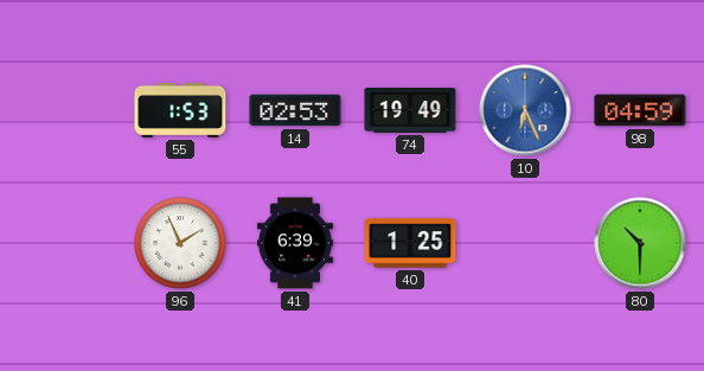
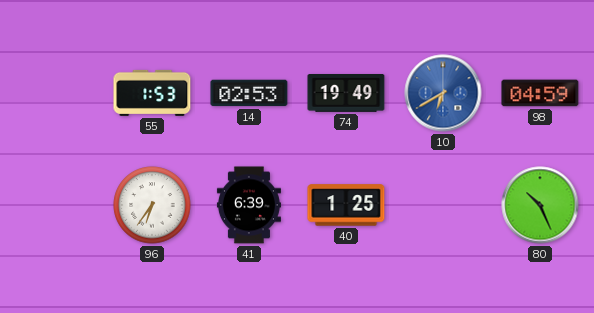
10: 6:26 -> 6:40 (443, 93)
96: 1:56 -> 6:36 (152, 205)
80: 10:30 -> 10:26 (540, 205)
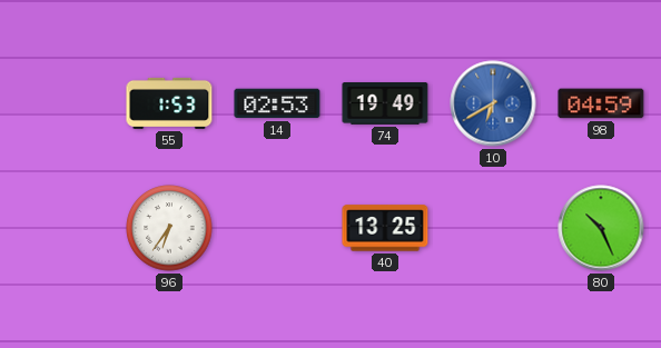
41: 6:39 -> none (249, 205)
40: 1:25 -> 13:25 (385, 228)
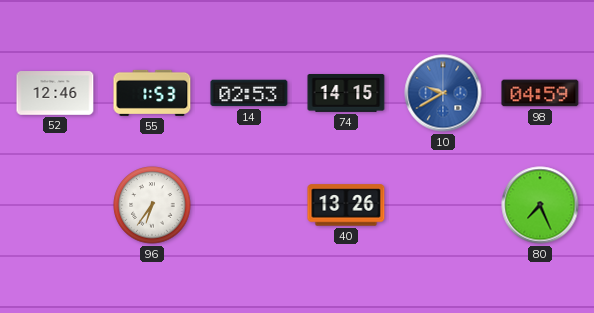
52: none -> 12:46 (55, 93)
74: 19:49 -> 14:15 (346, 93)
10: 6:40 -> 9:40 (443, 93)
40: 13:25 -> 13:26 (346, 205)
80: 10:26 -> 7:26 (540, 205)
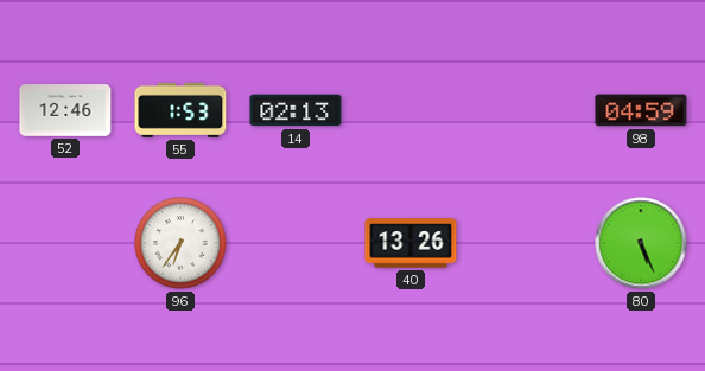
14: 02:53 -> 02:13 (296, 110)
74: 14:15 -> none (346, 93)
10: 9:40 -> none (443, 93)
80: 7:26 -> 5:26 (641, 243)
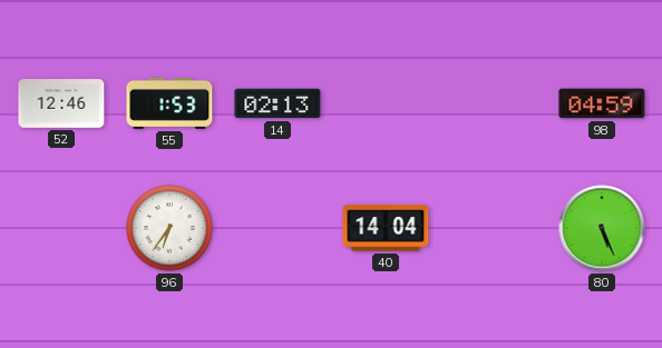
40: 13:26 -> 14:04 (386, 228)
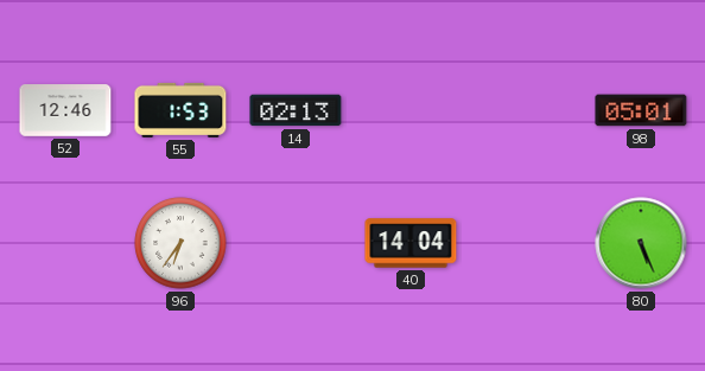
98: 04:59 -> 05:01 (641, 110)
